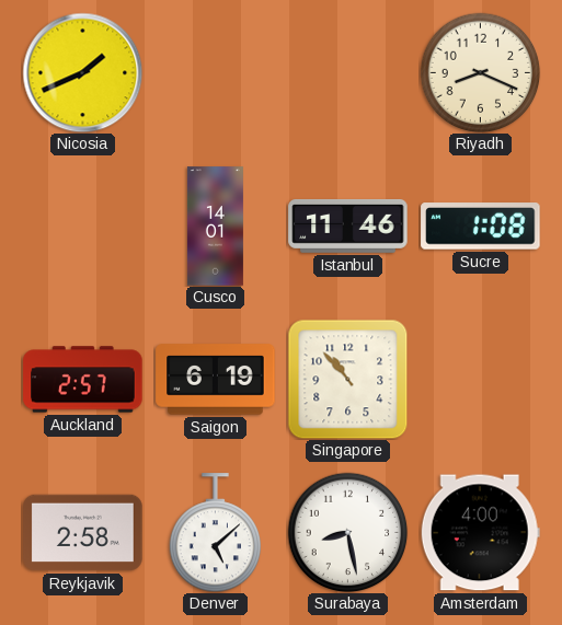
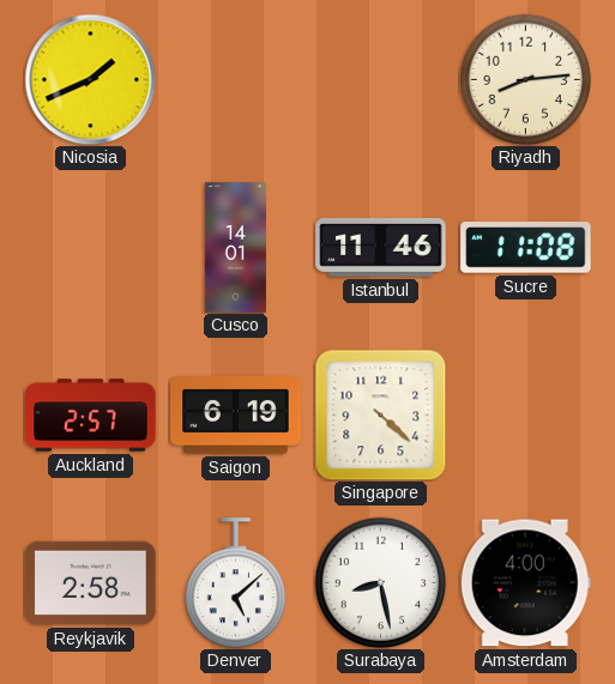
Riyadh: 8:19 -> 8:14 (525, 79)
Sucre: 1:08 -> 11:08 (526, 248)
Singapore: 10:53 -> 4:22 (380, 414)
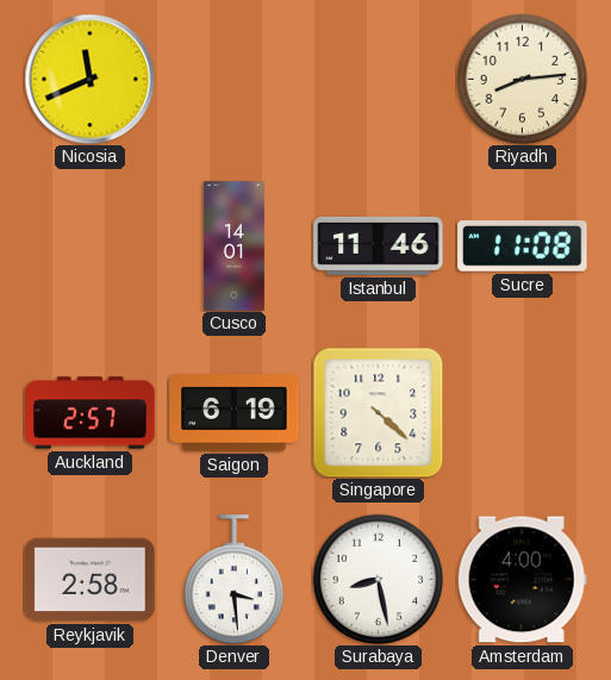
Nicosia: 1:41 -> 11:41 (89, 79)
Denver: 5:08 -> 3:29 (235, 580)
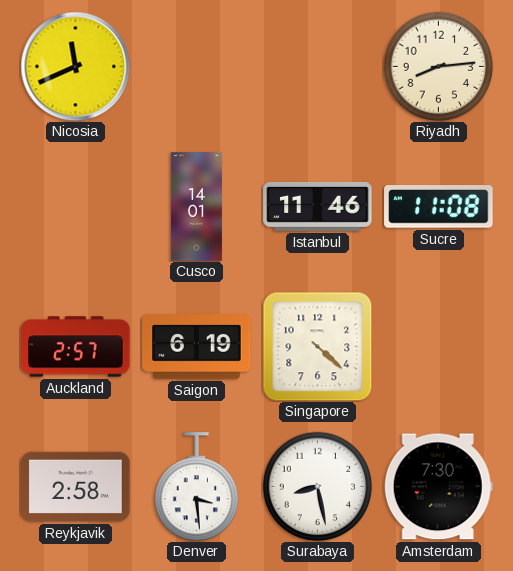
Amsterdam: 4:00 -> 7:30 (438, 487)
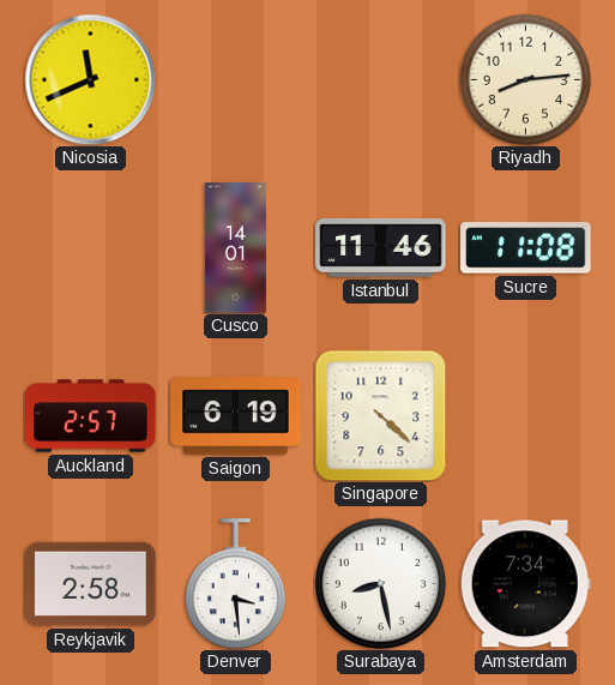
Amsterdam: 7:30 -> 7:34 (525, 584)
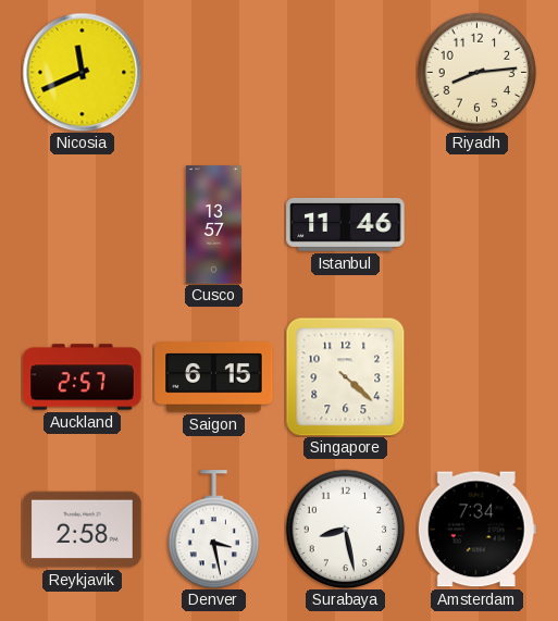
Cusco: 14:01 -> 13:57 (213, 225)
Sucre: 11:08 -> none (526, 248)
Saigon: 6:19 -> 6:15 (214, 377)
Denver: 3:29 -> 3:28 (214, 530)
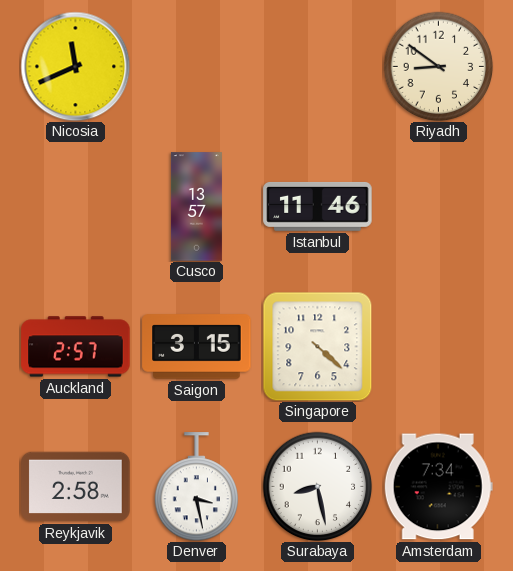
Riyadh: 8:14 -> 8:51 (438, 66)
Saigon: 6:15 -> 3:15 (197, 347)
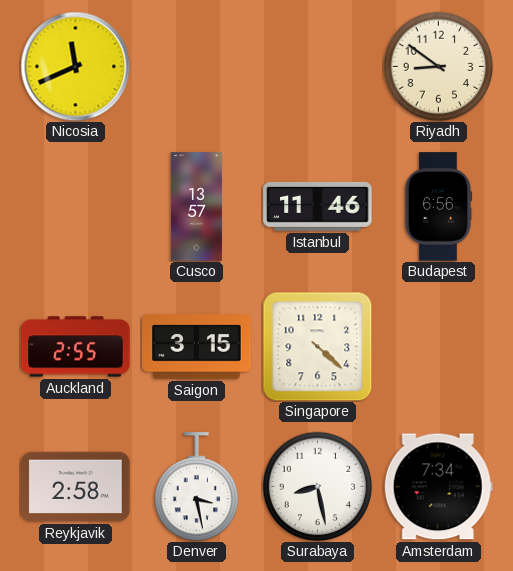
Budapest: none -> 6:56 (438, 207)
Auckland: 2:57 -> 2:55 (76, 347)
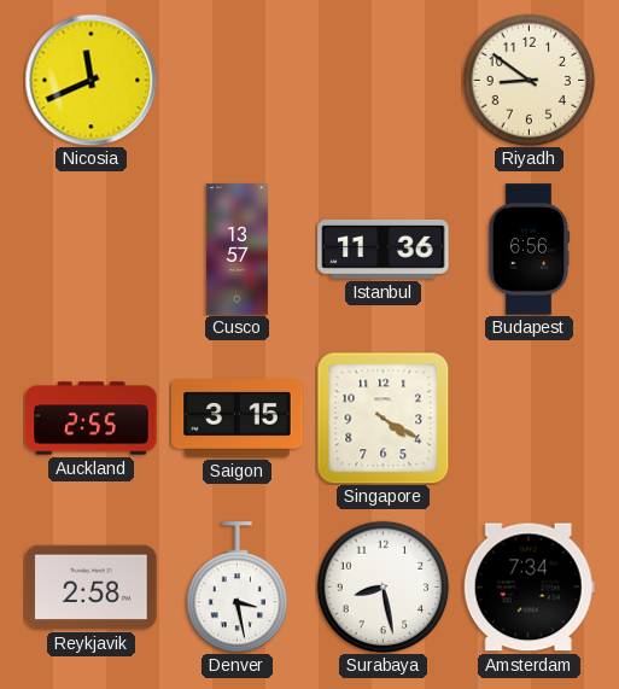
Istanbul: 11:46 -> 11:36 (384, 250)
Singapore: 4:22 -> 4:20 (383, 418)
